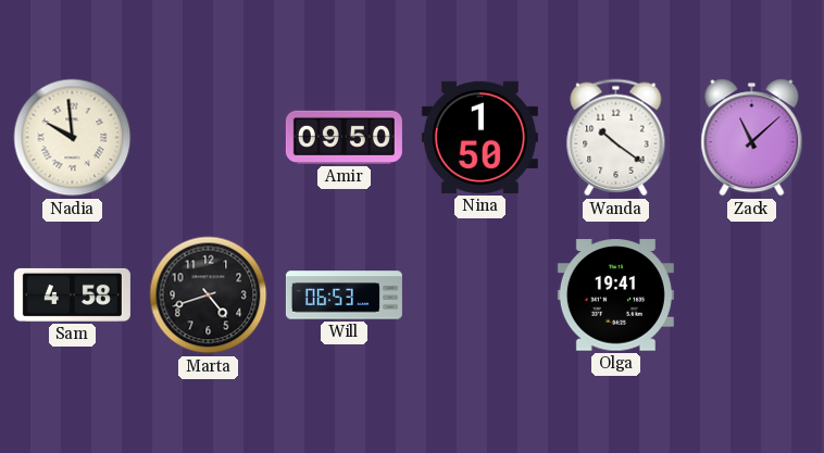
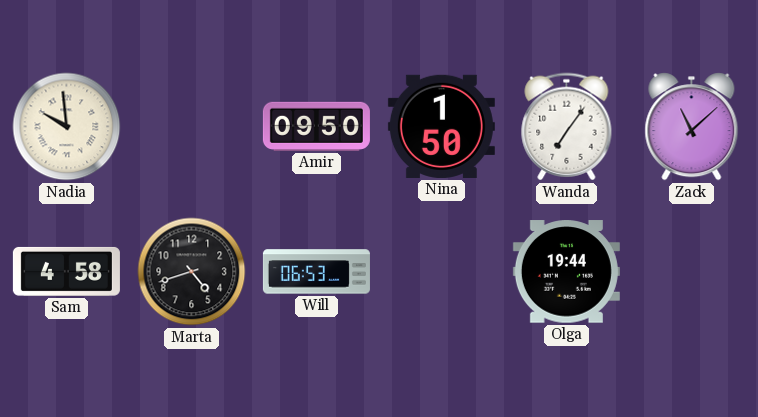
Wanda: 10:21 -> 7:06 (567, 127)
Olga: 19:41 -> 19:44 (566, 272)
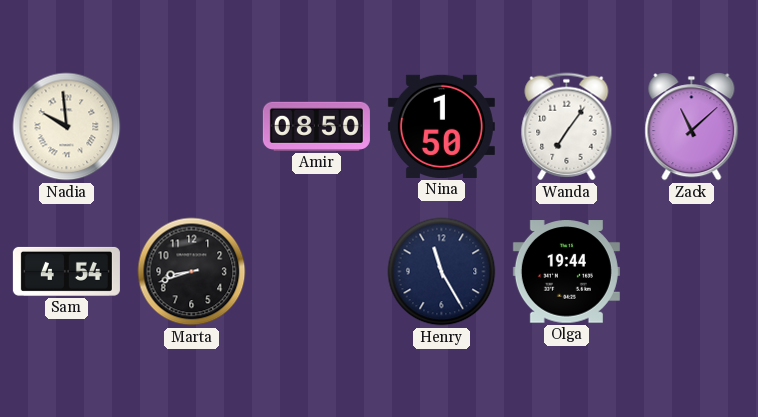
Amir: 09:50 -> 08:50 (316, 126)
Sam: 4:58 -> 4:54 (66, 271)
Marta: 4:42 -> 8:42 (192, 272)
Will: 06:53 -> none (316, 272)
Henry: none -> 11:25 (442, 272)
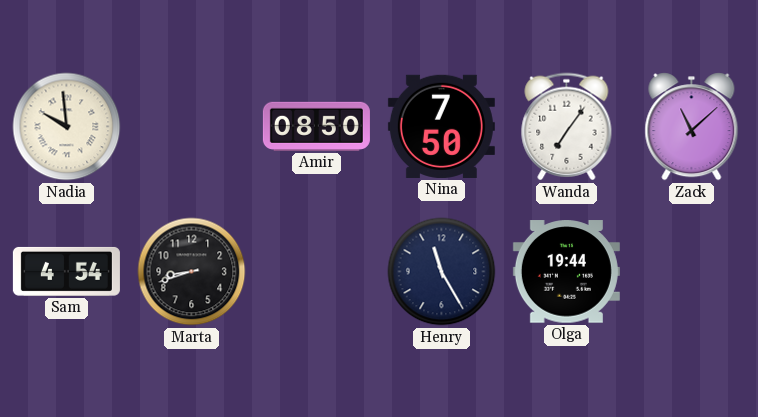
Nina: 1:50 -> 7:50 (441, 126)
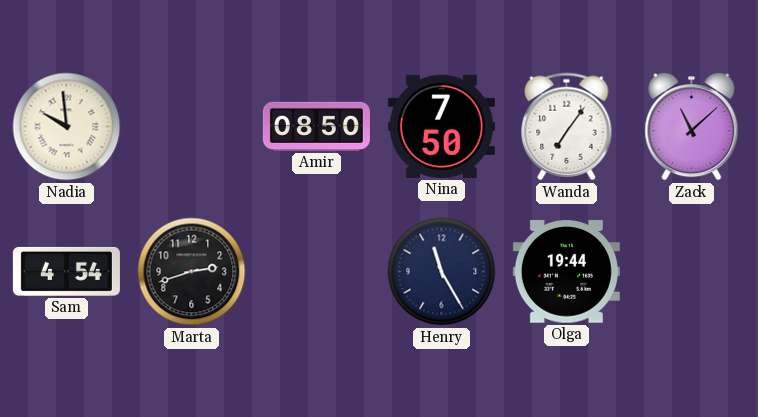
Marta: 8:42 -> 2:42 (192, 272)
